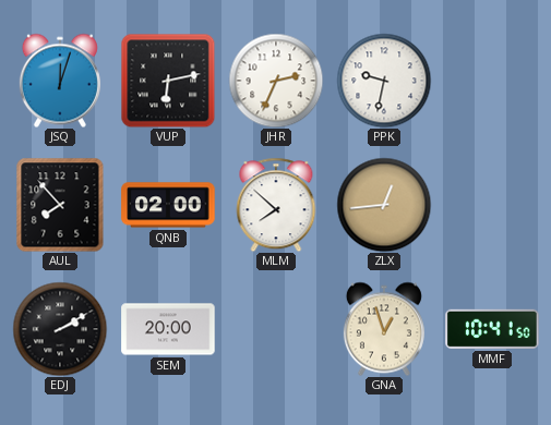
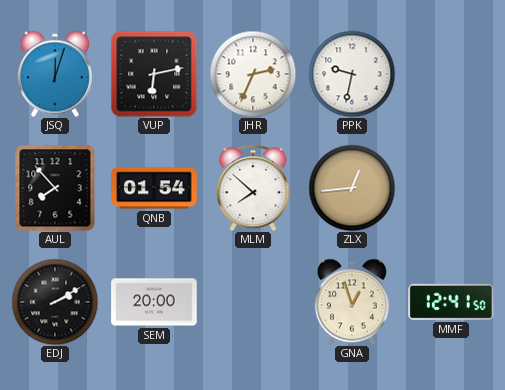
QNB: 02:00 -> 01:54 (154, 188)
MMF: 10:41 -> 12:41 (451, 302)
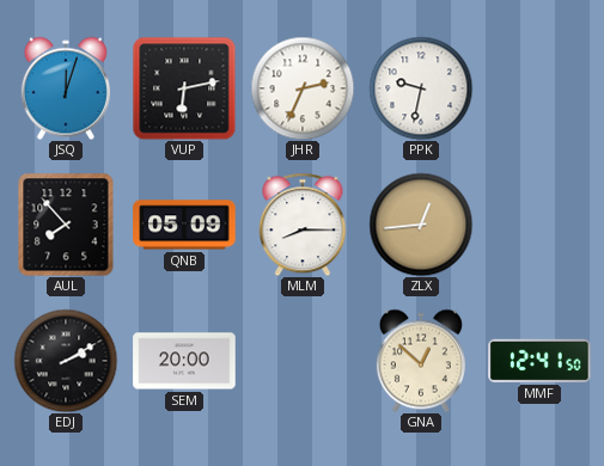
QNB: 01:54 -> 05:09 (184, 225)
MLM: 7:52 -> 8:15 (303, 225)
GNA: 12:57 -> 12:52 (421, 361)
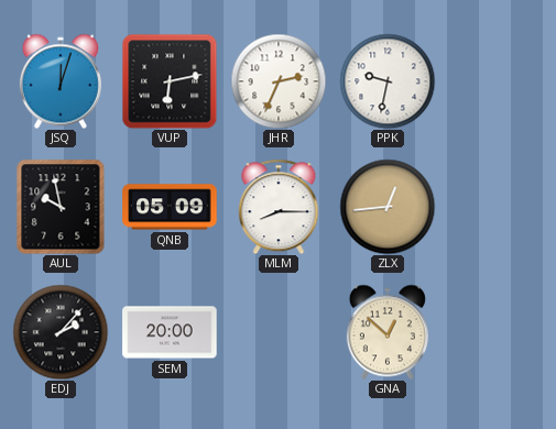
AUL: 7:53 -> 9:58 (61, 207)
EDJ: 2:10 -> 2:07 (61, 332)
MMF: 12:41 -> none (539, 361)
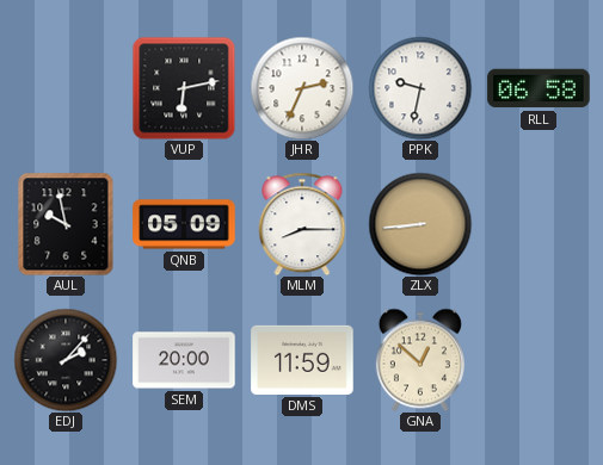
JSQ: 12:03 -> none (61, 81)
RLL: none -> 06:58 (539, 88)
ZLX: 12:44 -> 8:44 (420, 224)
DMS: none -> 11:59 (302, 360)
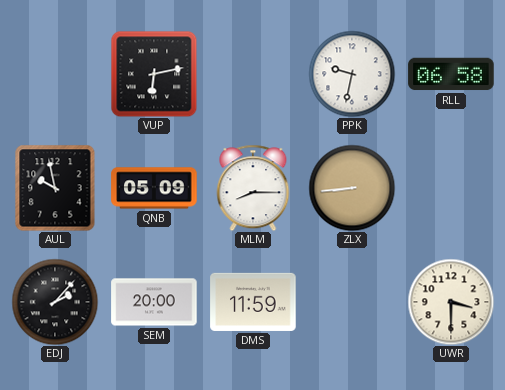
JHR: 2:34 -> none (302, 88)
GNA: 12:52 -> none (420, 360)
UWR: none -> 3:30 (451, 302)
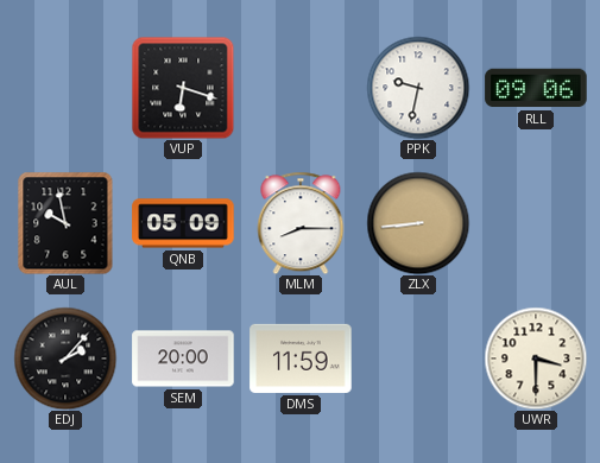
VUP: 6:13 -> 6:18 (183, 88)
RLL: 06:58 -> 09:06 (536, 88)
